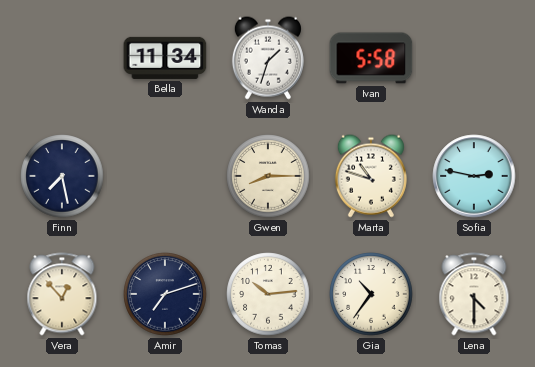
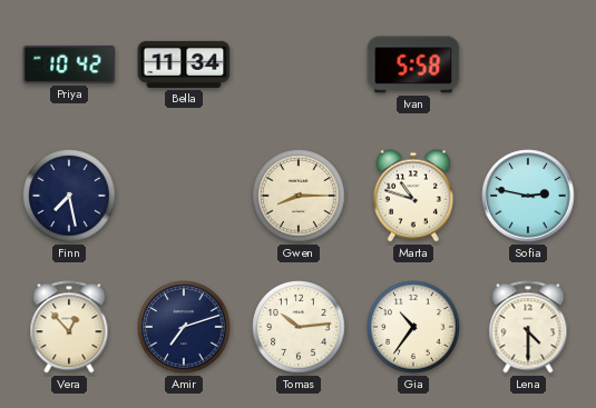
Priya: none -> 10:42 (69, 64)
Wanda: 1:33 -> none (268, 58)
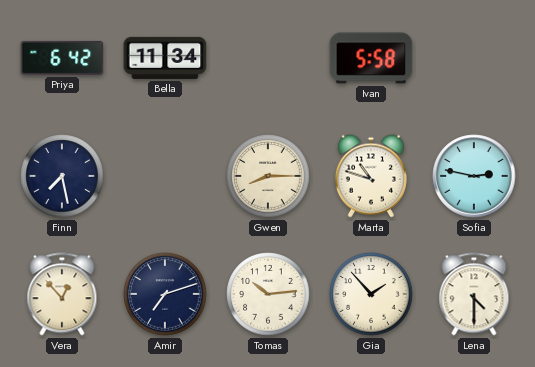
Priya: 10:42 -> 6:42 (62, 58)
Gia: 10:36 -> 1:53 (371, 294)
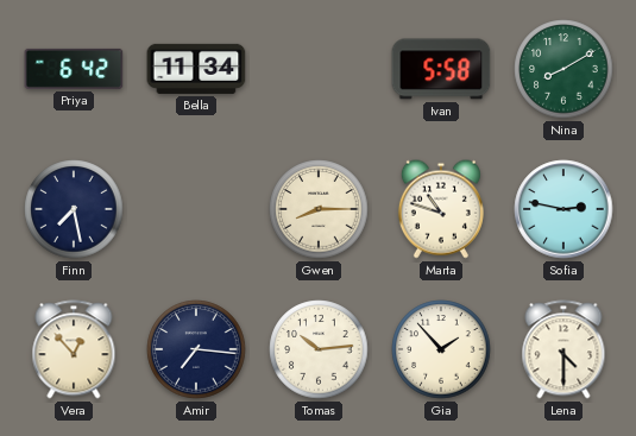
Nina: none -> 8:10 (563, 69)
Amir: 7:12 -> 7:16 (196, 349)
